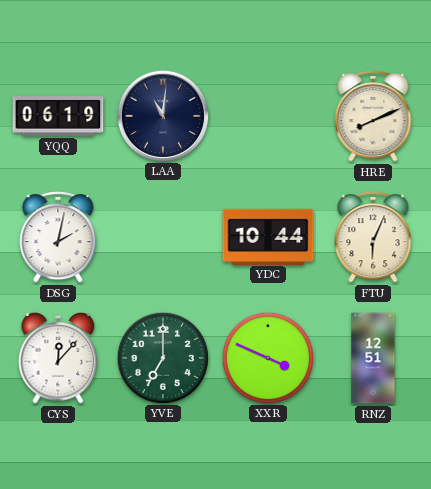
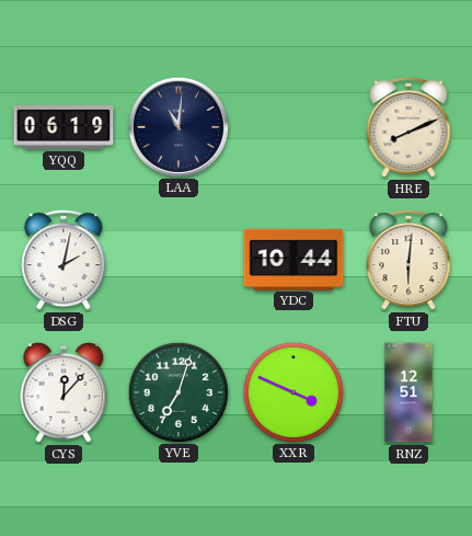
FTU: 6:04 -> 6:01 (408, 260)
YVE: 7:00 -> 7:03 (177, 391)
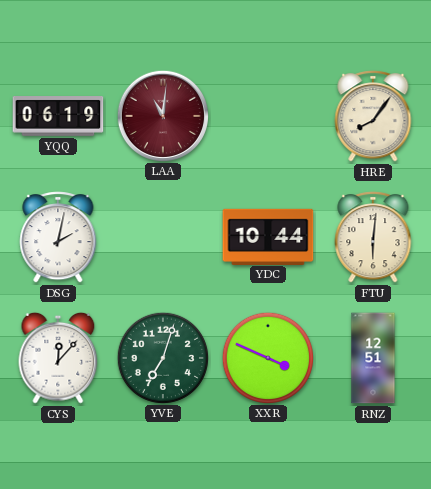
LAA dial: navy -> burgundy (162, 115)
HRE: 8:11 -> 8:06 (373, 116)
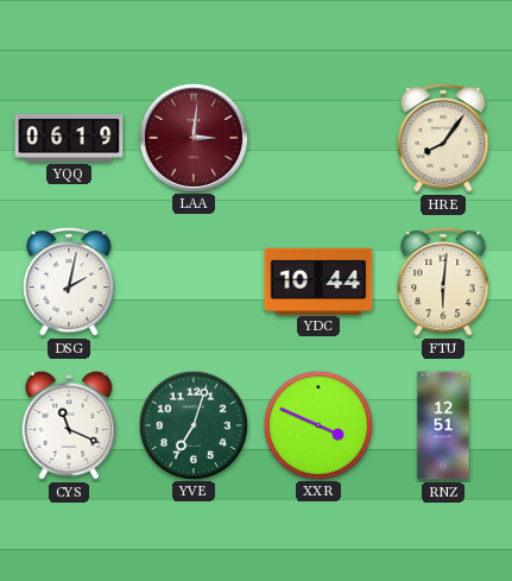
LAA: 11:01 -> 3:01 (192, 137)
CYS: 12:07 -> 11:19 (69, 425)
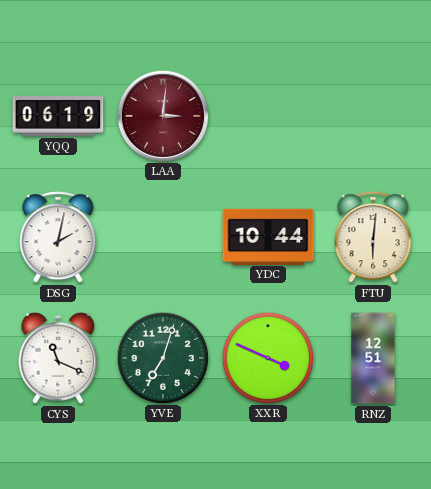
HRE: 8:06 -> none (443, 138)
